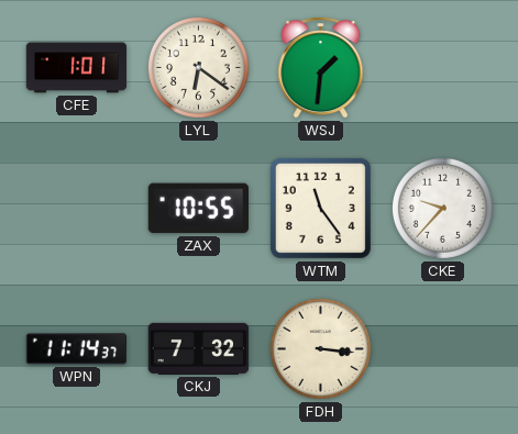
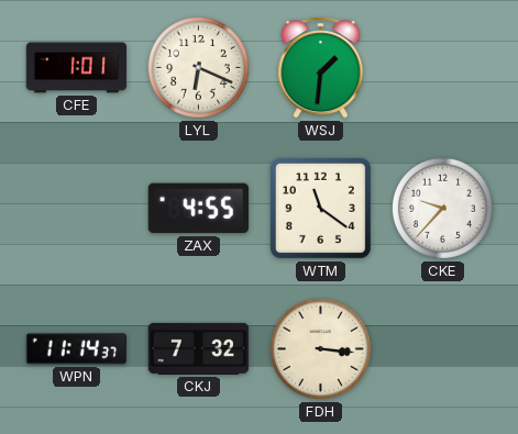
LYL: 6:21 -> 6:19 (198, 67)
ZAX: 10:55 -> 4:55 (198, 209)
WTM: 11:24 -> 11:21 (320, 208)
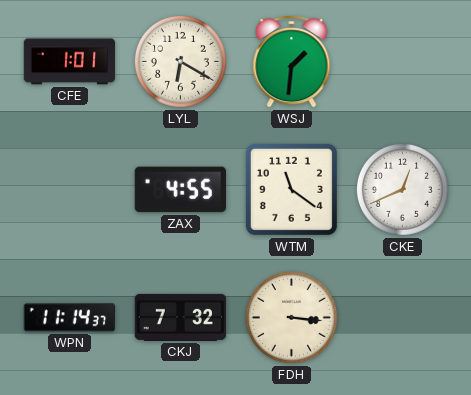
LYL: 6:19 -> 6:20 (180, 61)
CKE: 9:37 -> 12:41 (402, 189)
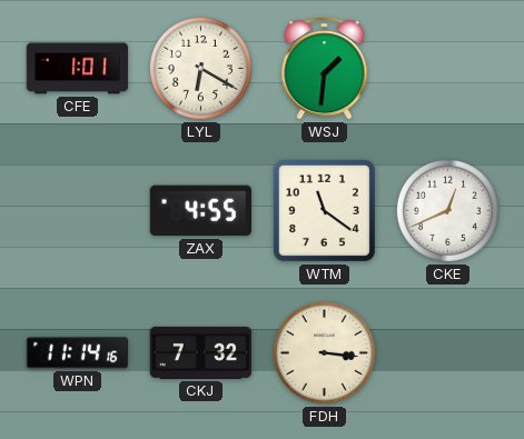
WPN: 11:14:37 -> 11:14:16 (77, 353)
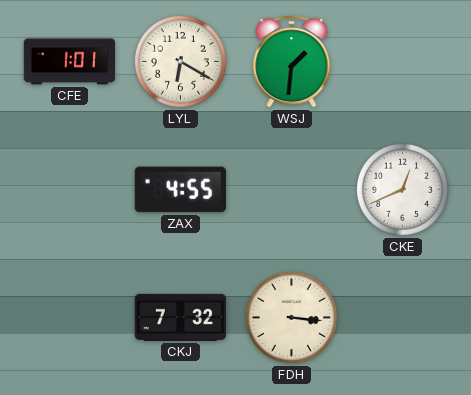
WTM: 11:21 -> none (324, 210)
WPN: 11:14 -> none (77, 353)
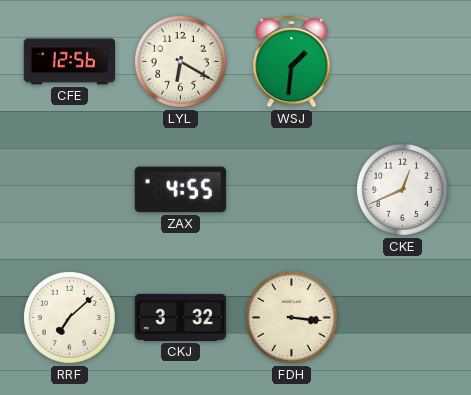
CFE: 1:01 -> 12:56 (70, 62)
RRF: none -> 7:08 (69, 317)
CKJ: 7:32 -> 3:32 (180, 317)
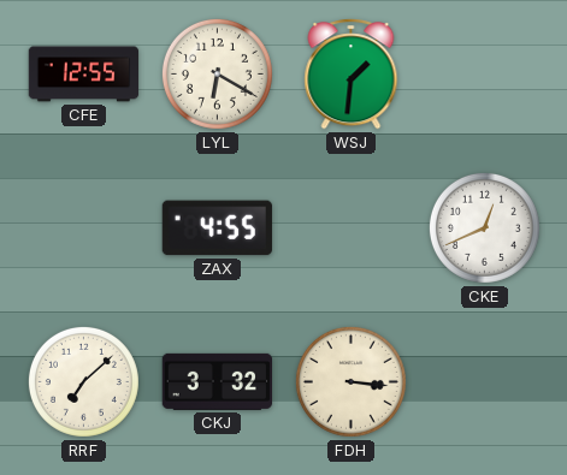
CFE: 12:56 -> 12:55 (84, 75)
